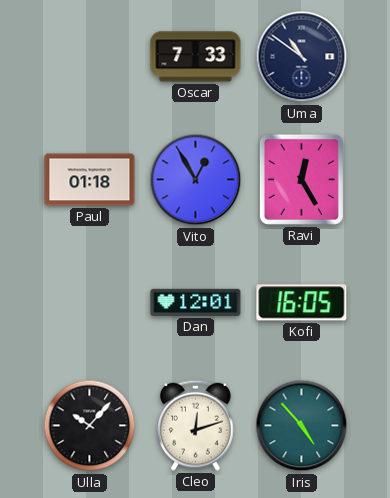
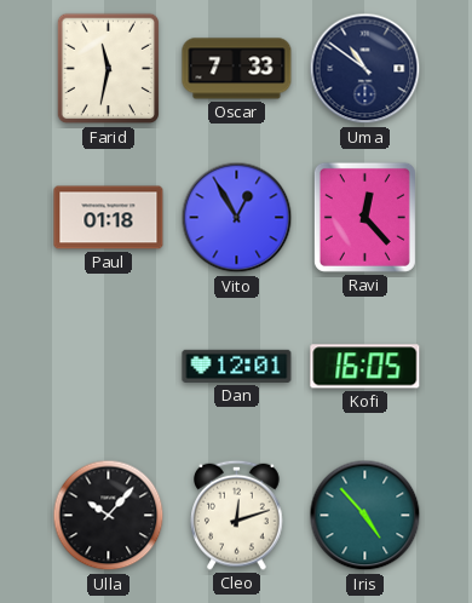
Farid: none -> 11:32 (109, 69)
Ravi: 12:25 -> 12:23 (364, 217)
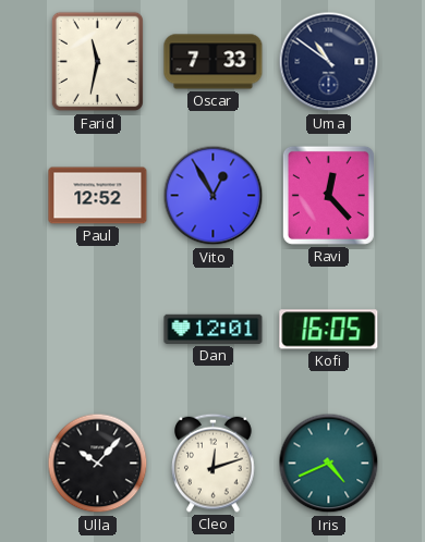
Paul: 01:18 -> 12:52 (98, 196)
Iris: 4:53 -> 4:41 (329, 464)
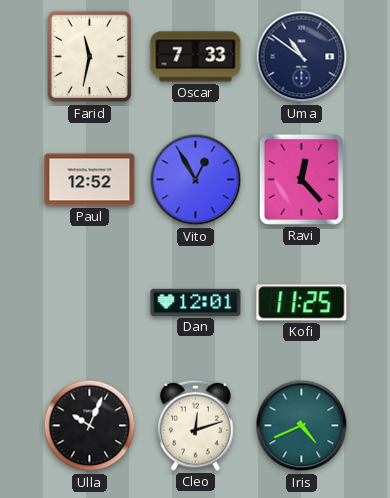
Kofi: 16:05 -> 11:25 (302, 303)
Ulla: 10:07 -> 10:04 (90, 426)
